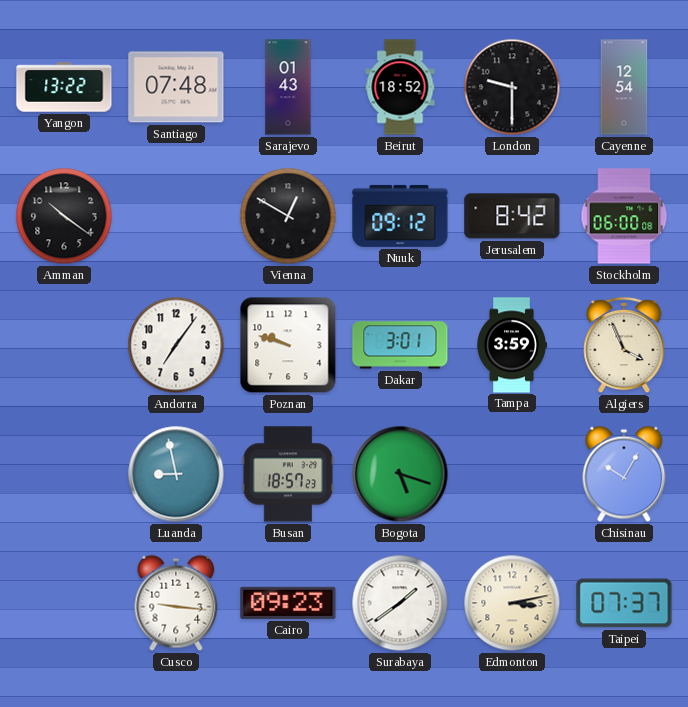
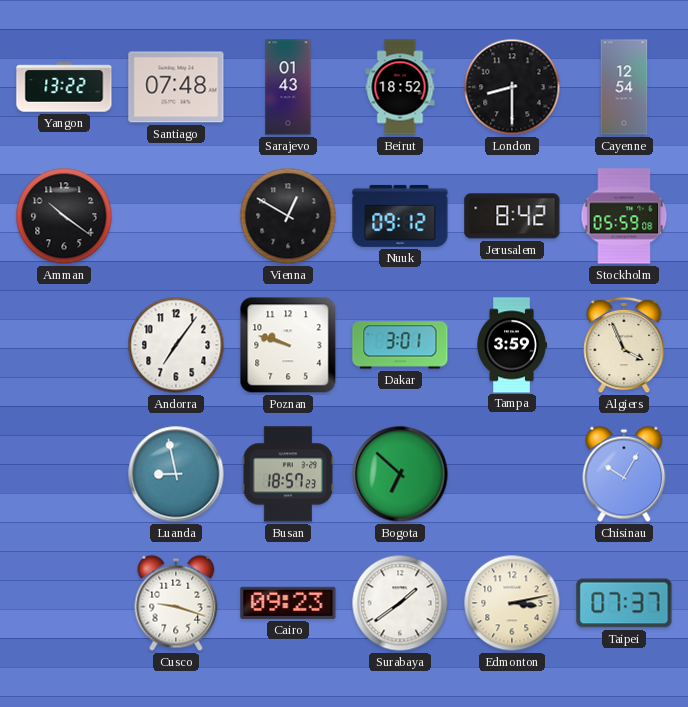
London: 9:30 -> 8:30 (512, 87)
Stockholm: 06:00 -> 05:59 (624, 216)
Bogota: 5:18 -> 6:52 (400, 474)
Cusco: 9:16 -> 9:18 (176, 603)
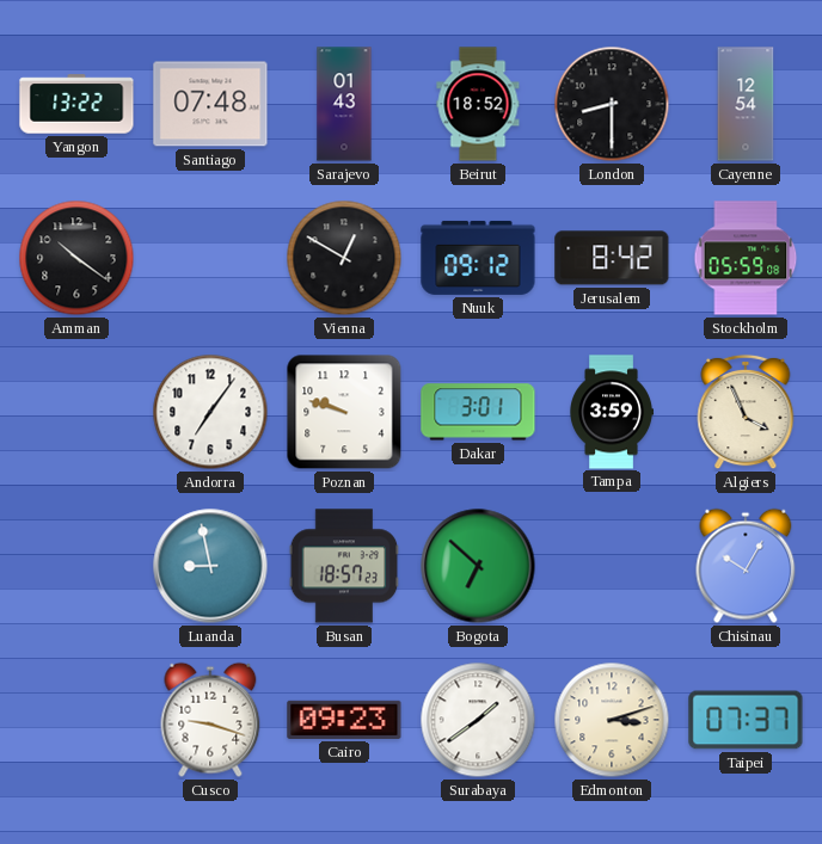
Edmonton: 3:13 -> 3:12 (612, 720)
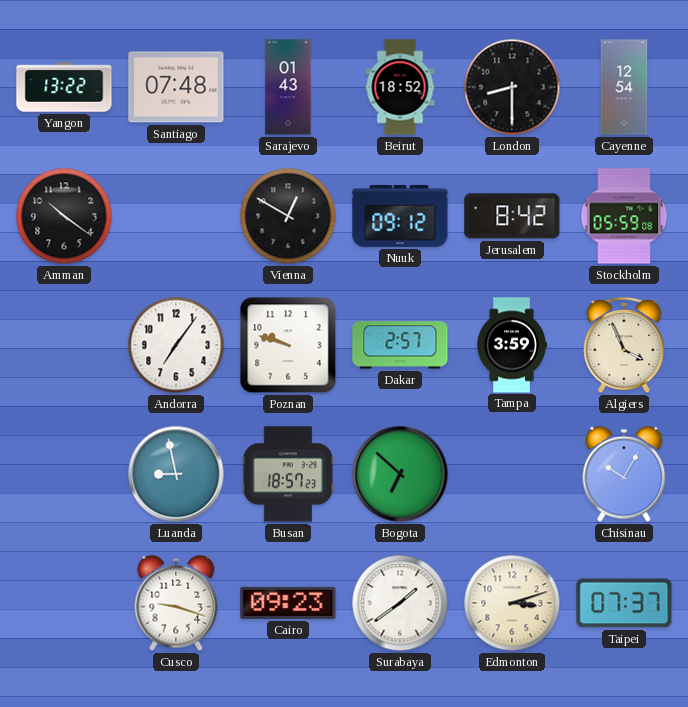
Dakar: 3:01 -> 2:57 (400, 345)
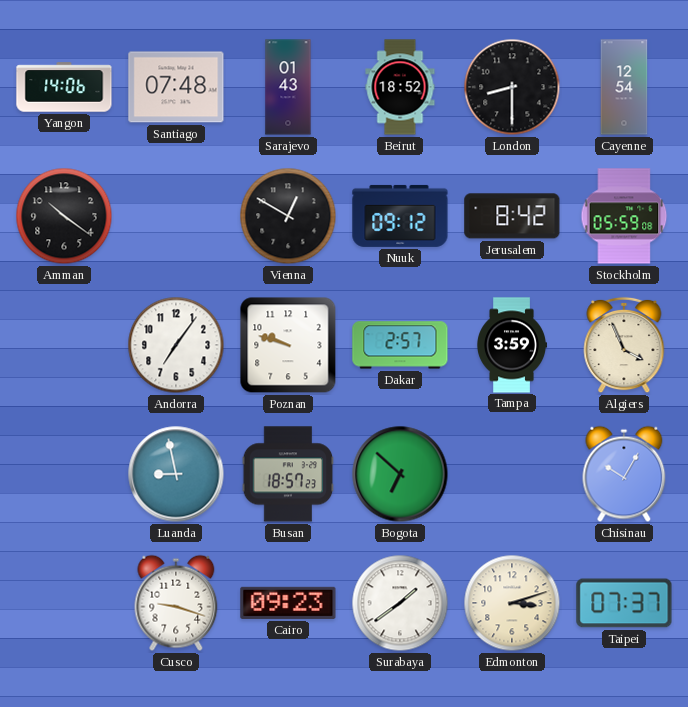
Yangon: 13:22 -> 14:06 (64, 87)
